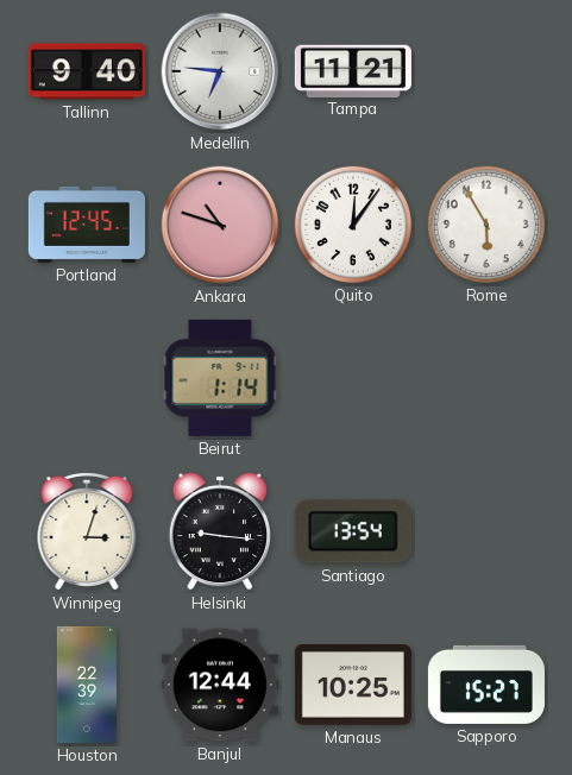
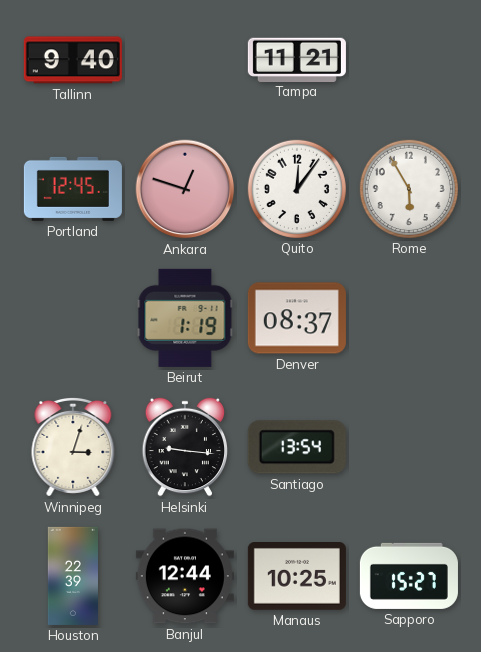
Medellin: 6:46 -> none (220, 71)
Ankara: 10:48 -> 12:48 (185, 189)
Beirut: 1:14 -> 1:19 (185, 318)
Denver: none -> 08:37 (297, 318)
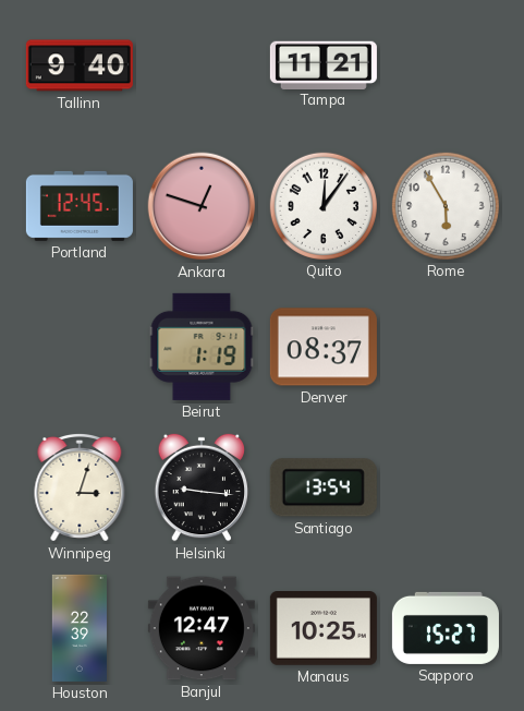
Banjul: 12:44 -> 12:47 (202, 628)
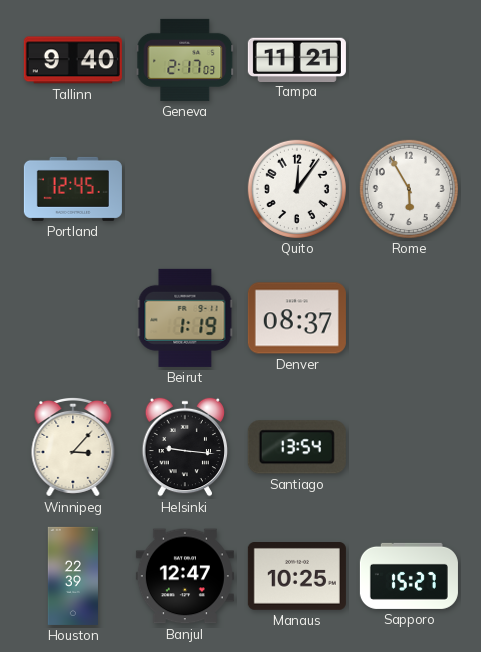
Geneva: none -> 2:17 (185, 60)
Ankara: 12:48 -> none (202, 206)
Winnipeg: 3:03 -> 3:07 (73, 447)
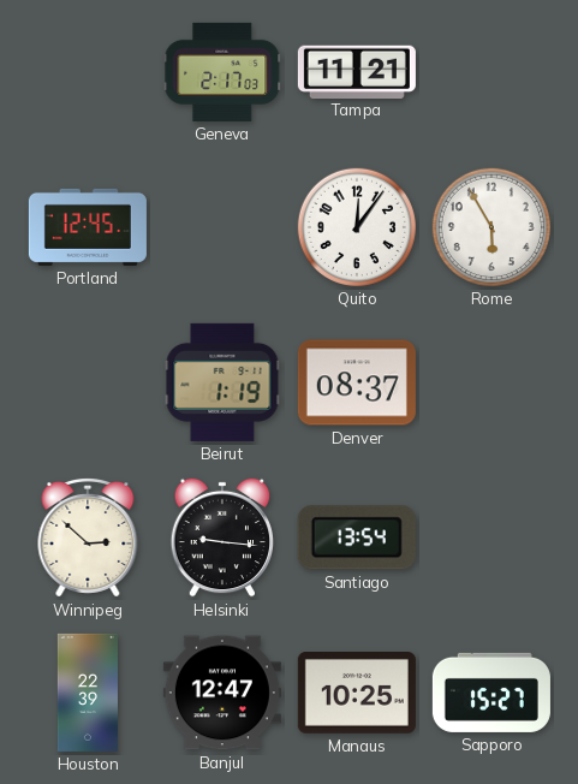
Tallinn: 9:40 -> none (73, 60)
Winnipeg: 3:07 -> 2:52 (88, 537)
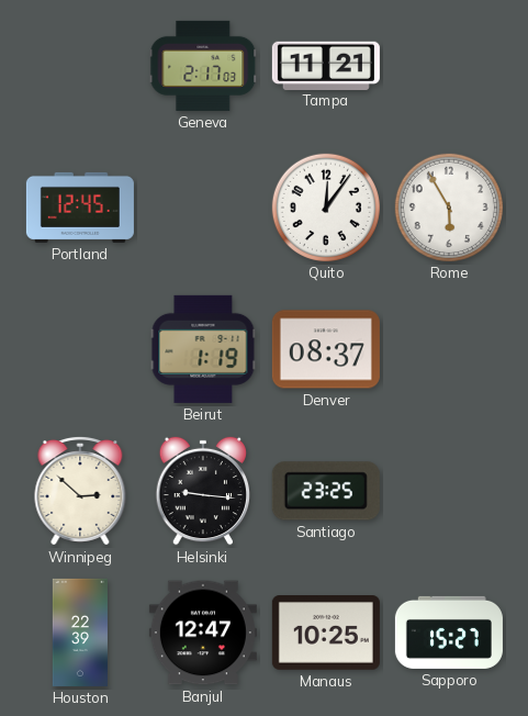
Santiago: 13:54 -> 23:25 (326, 491)
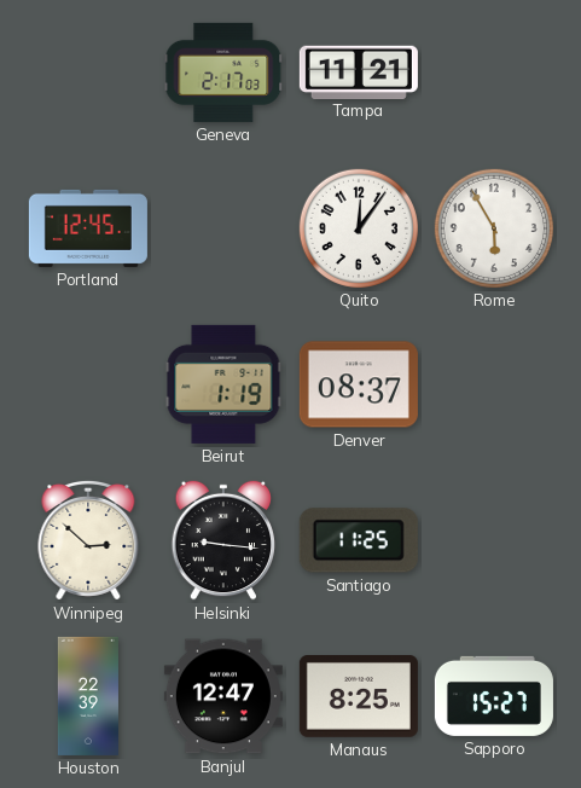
Santiago: 23:25 -> 11:25 (359, 540)
Manaus: 10:25 -> 8:25 (359, 697)
